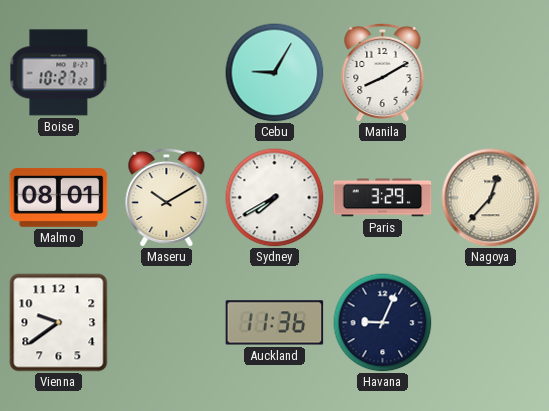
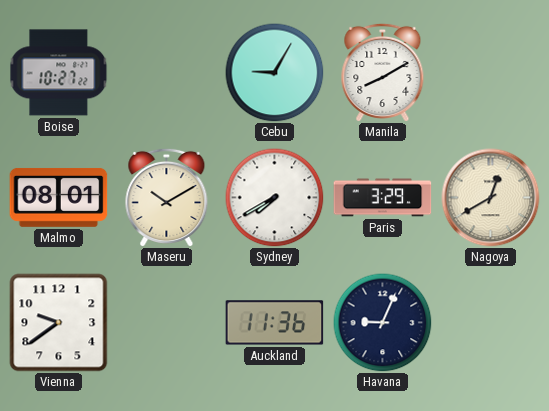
Nagoya: 12:37 -> 12:40 (491, 198)
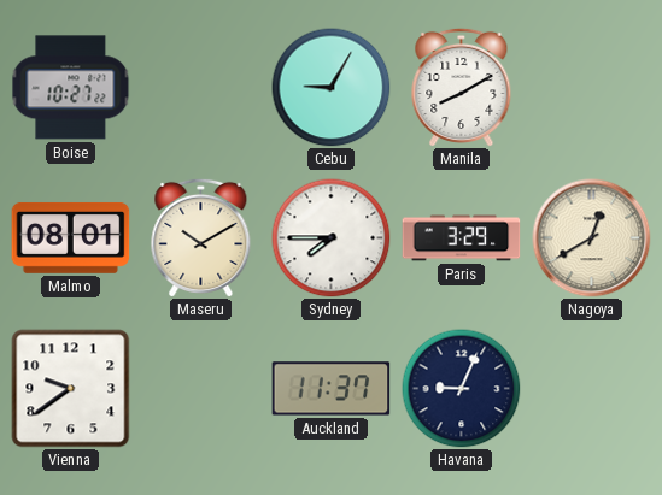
Sydney: 7:40 -> 7:45 (332, 238)
Auckland: 11:36 -> 11:37 (332, 389)
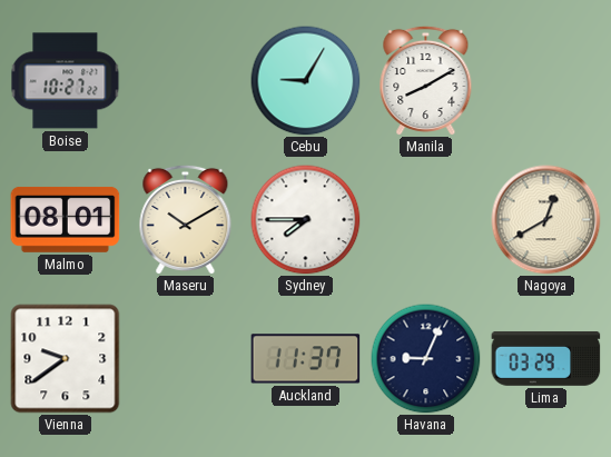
Paris: 3:29 -> none (462, 238)
Lima: none -> 03:29 (546, 358)
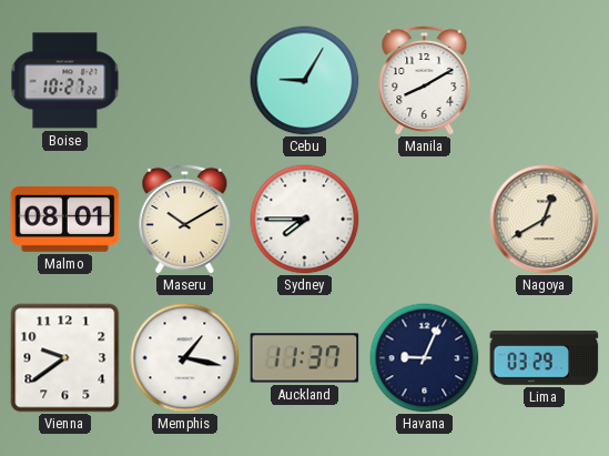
Memphis: none -> 1:17 (185, 358)
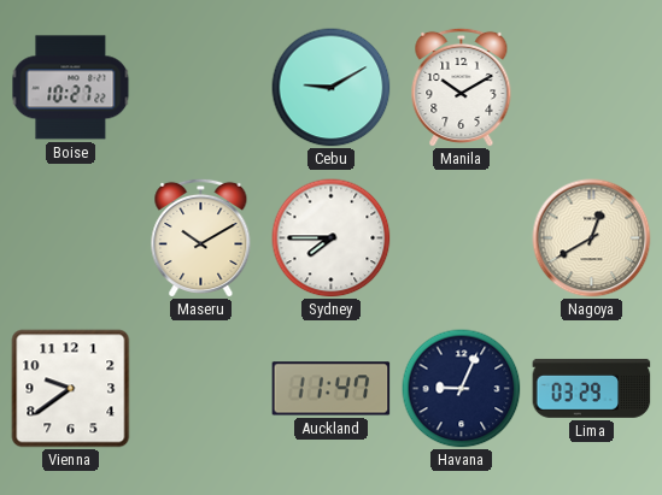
Cebu: 9:05 -> 9:10 (332, 88)
Manila: 8:10 -> 10:10 (462, 87)
Malmo: 08:01 -> none (65, 219)
Memphis: 1:17 -> none (185, 358)
Auckland: 11:37 -> 11:47 (332, 389)
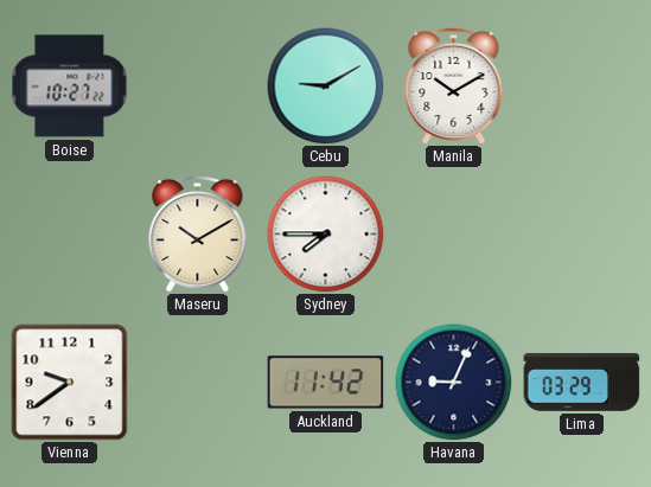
Nagoya: 12:40 -> none (592, 238)
Auckland: 11:47 -> 11:42 (326, 383)
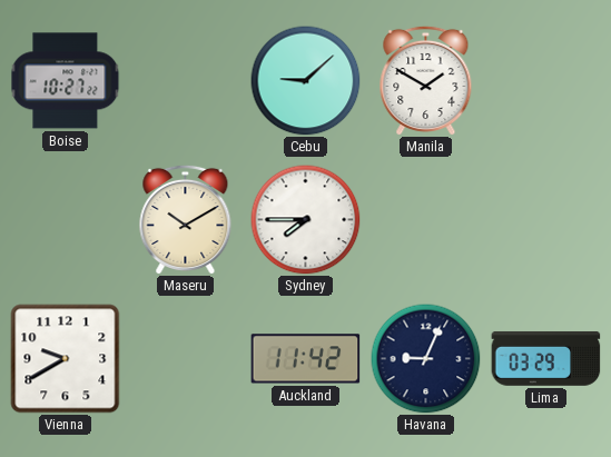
Cebu: 9:10 -> 9:08 (306, 81)
Manila: 10:10 -> 1:50 (426, 80)
Vienna: 9:39 -> 9:40 (66, 359)
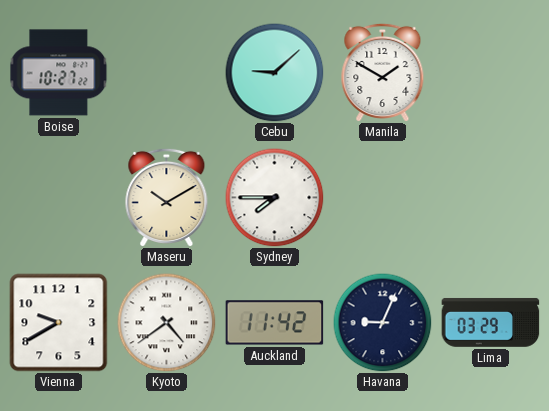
Kyoto: none -> 4:39 (167, 323)
